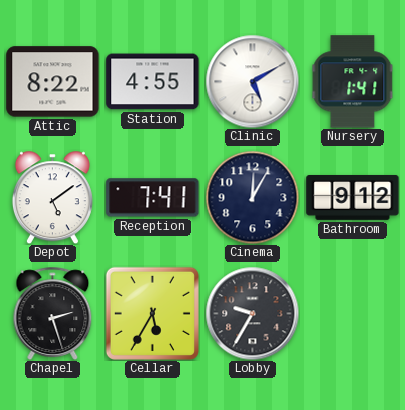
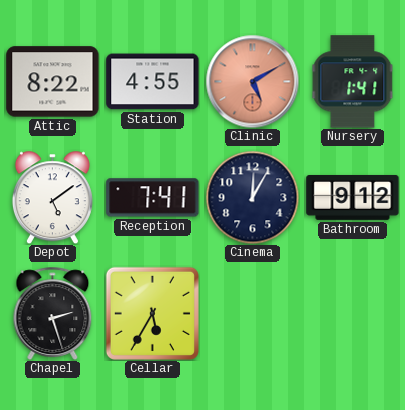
Clinic dial: white -> salmon (252, 81)
Lobby: 9:35 -> none (252, 313)
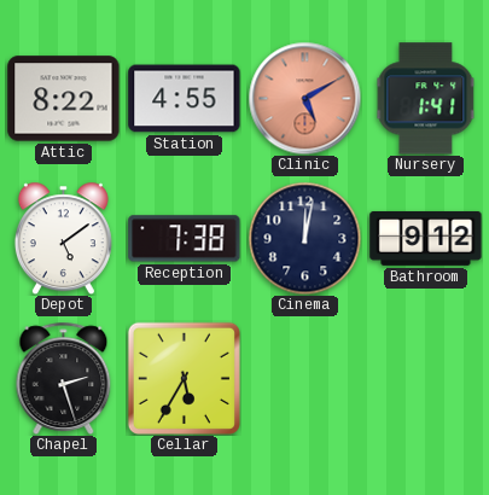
Reception: 7:41 -> 7:38 (185, 239)
Cinema: 12:05 -> 12:02 (304, 238)
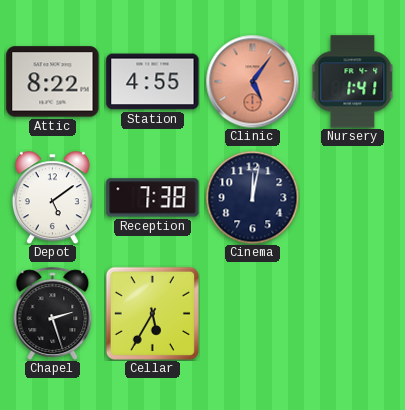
Clinic: 5:10 -> 5:06 (252, 81)
Bathroom: 9:12 -> none (426, 238)
